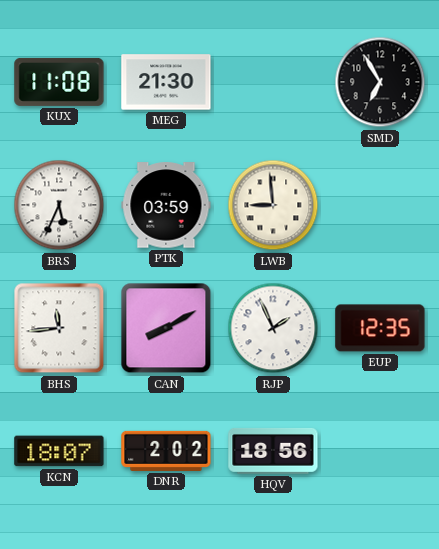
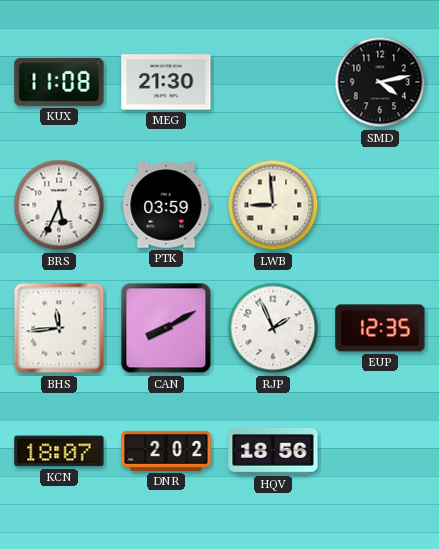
SMD: 6:55 -> 4:13 (380, 82)
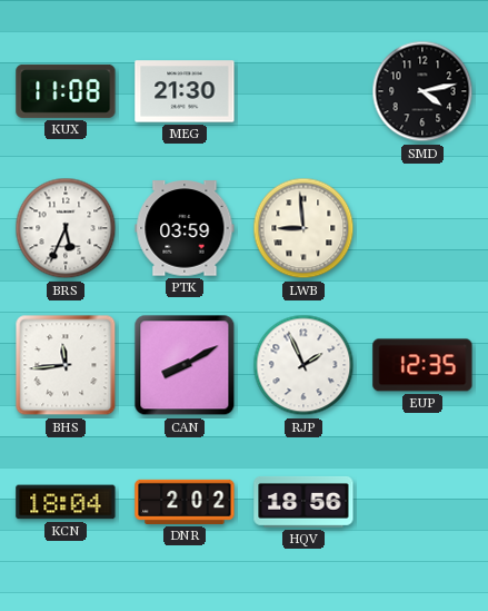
KCN: 18:07 -> 18:04 (66, 502)
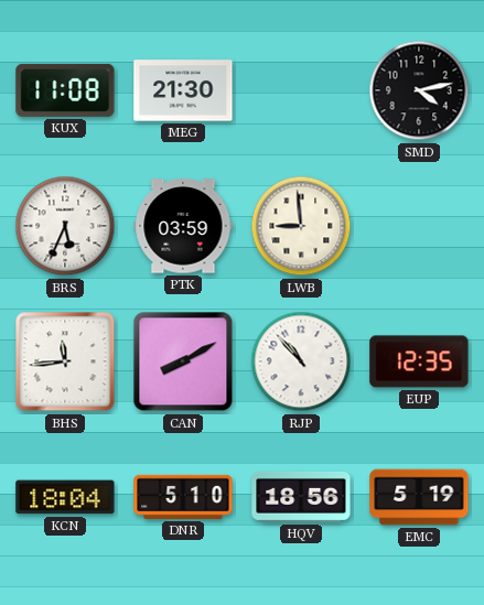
RJP: 1:56 -> 10:53 (301, 361)
DNR: 2:02 -> 5:10 (183, 497)
EMC: none -> 5:19 (419, 497)
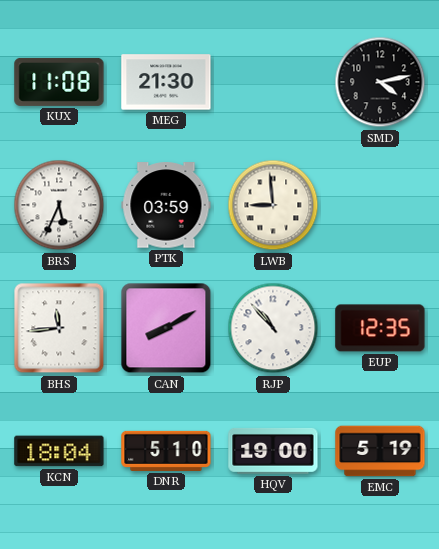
HQV: 18:56 -> 19:00 (273, 451)
